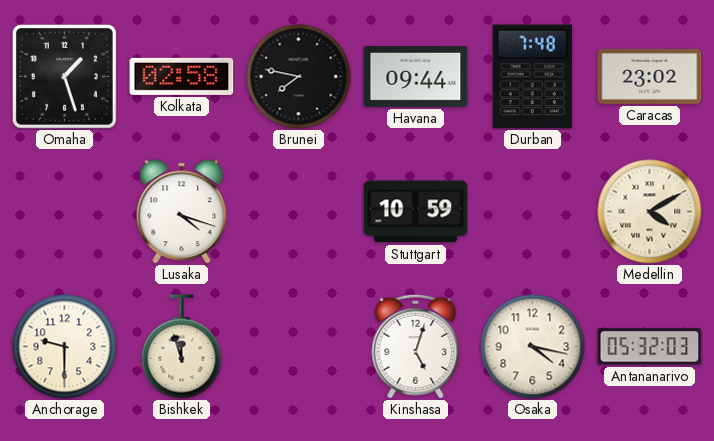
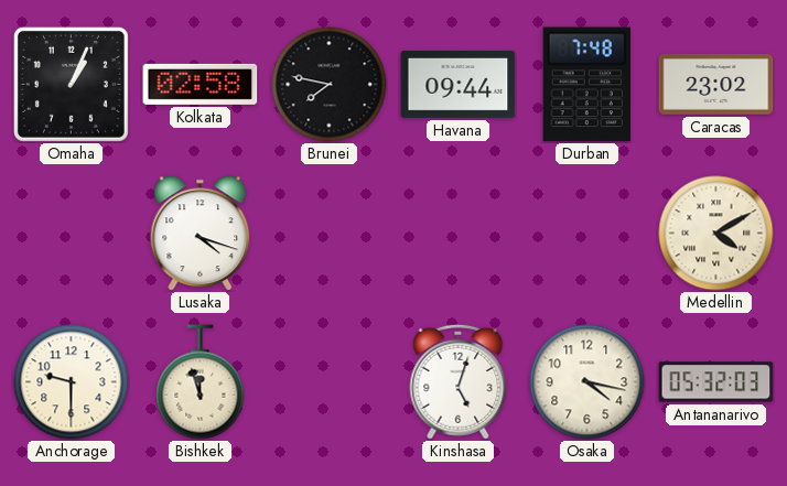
Omaha: 1:27 -> 1:04 (71, 84)
Stuttgart: 10:59 -> none (416, 212)
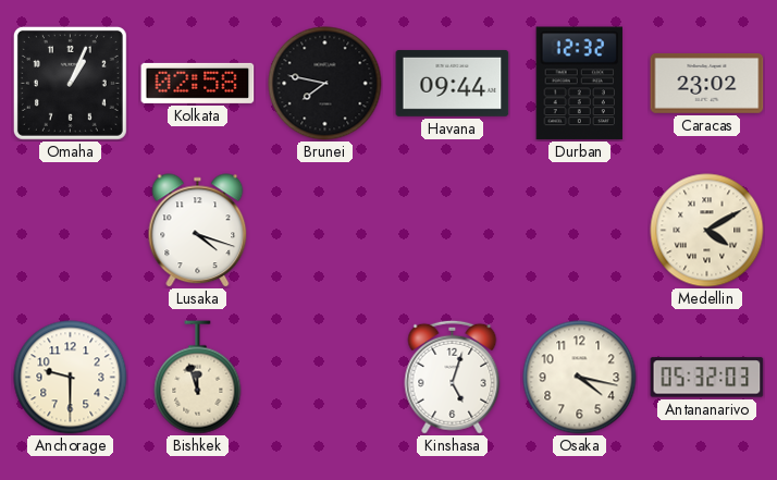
Durban: 7:48 -> 12:32 (579, 84)
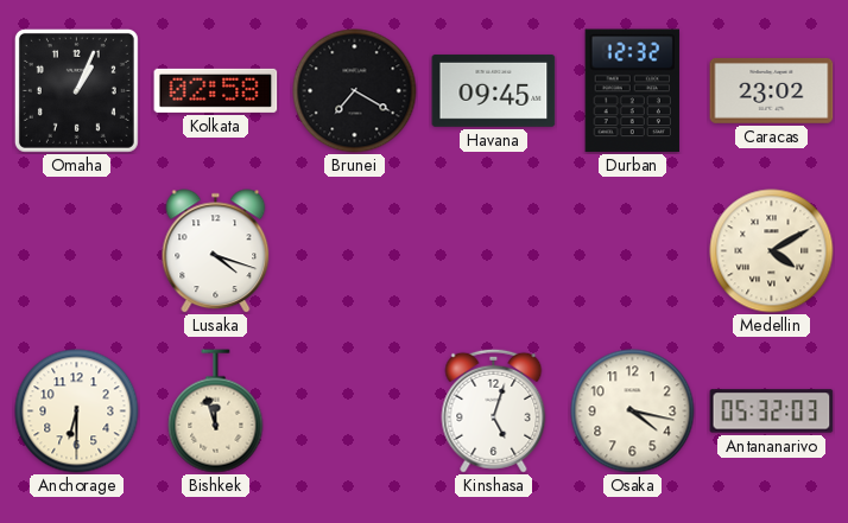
Brunei: 7:47 -> 7:20 (355, 91)
Havana: 09:44 -> 09:45 (494, 90)
Anchorage: 9:30 -> 6:30 (77, 412)
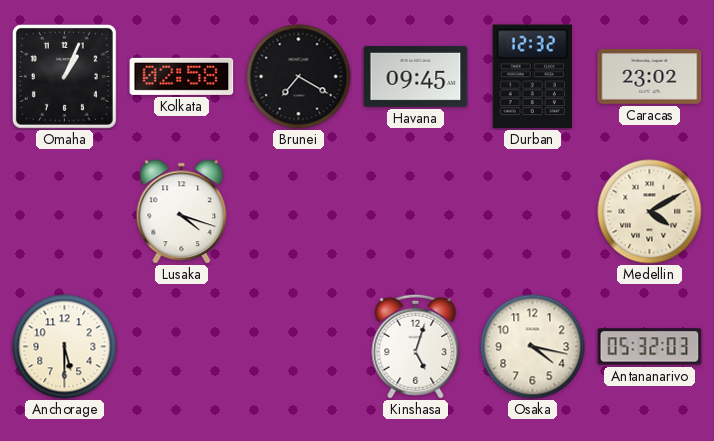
Anchorage: 6:30 -> 5:30 (65, 347)
Bishkek: 11:57 -> none (216, 412)
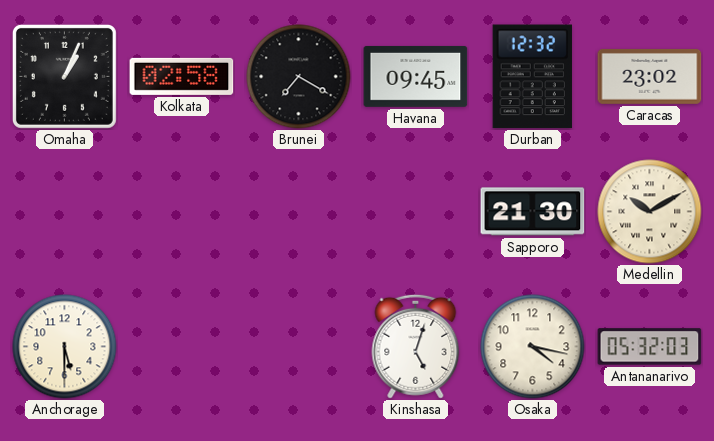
Lusaka: 4:18 -> none (182, 212)
Sapporo: none -> 21:30 (533, 212)
Medellin: 4:10 -> 10:10 (650, 212)
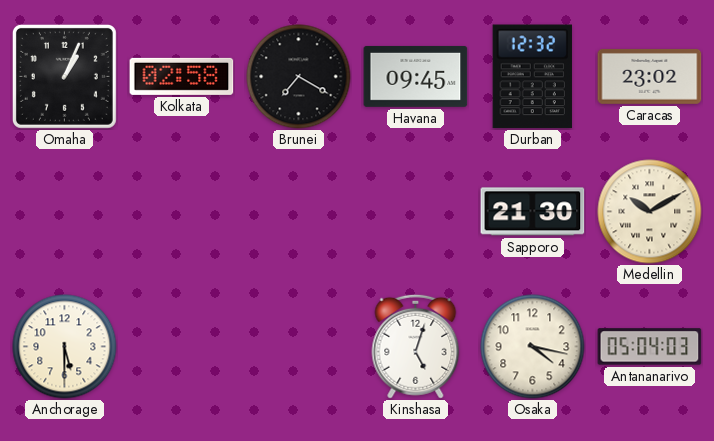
Antananarivo: 05:32 -> 05:04 (650, 347)
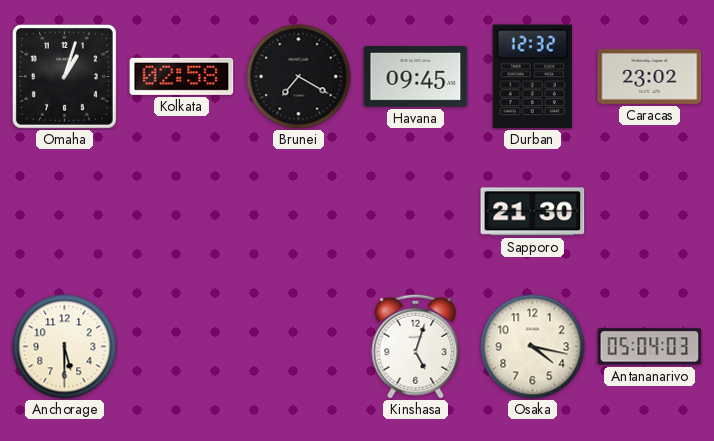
Omaha: 1:04 -> 1:03 (64, 76)
Medellin: 10:10 -> none (650, 212)
